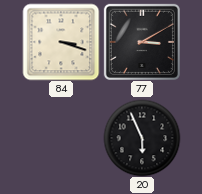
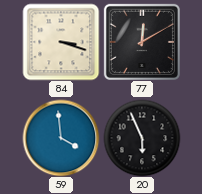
77: 3:10 -> 12:10 (142, 42)
59: none -> 3:59 (61, 138)
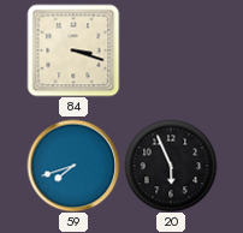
77: 12:10 -> none (142, 42)
59: 3:59 -> 7:42 (73, 166)
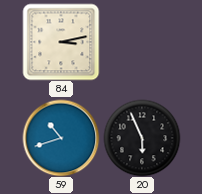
84: 3:18 -> 3:13 (61, 42)
59: 7:42 -> 10:42 (61, 138)
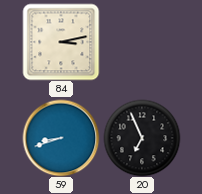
59: 10:42 -> 8:42 (61, 138)
20: 5:56 -> 6:56 (142, 138)
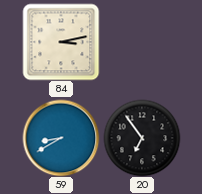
59: 8:42 -> 8:40 (61, 138)
20: 6:56 -> 6:54 (142, 138)
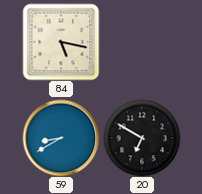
84: 3:13 -> 5:17 (61, 42)
20: 6:54 -> 6:50 (142, 138)
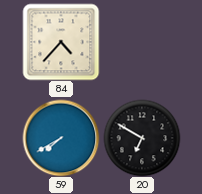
84: 5:17 -> 4:37 (61, 42)
59: 8:40 -> 7:40 (61, 138)
